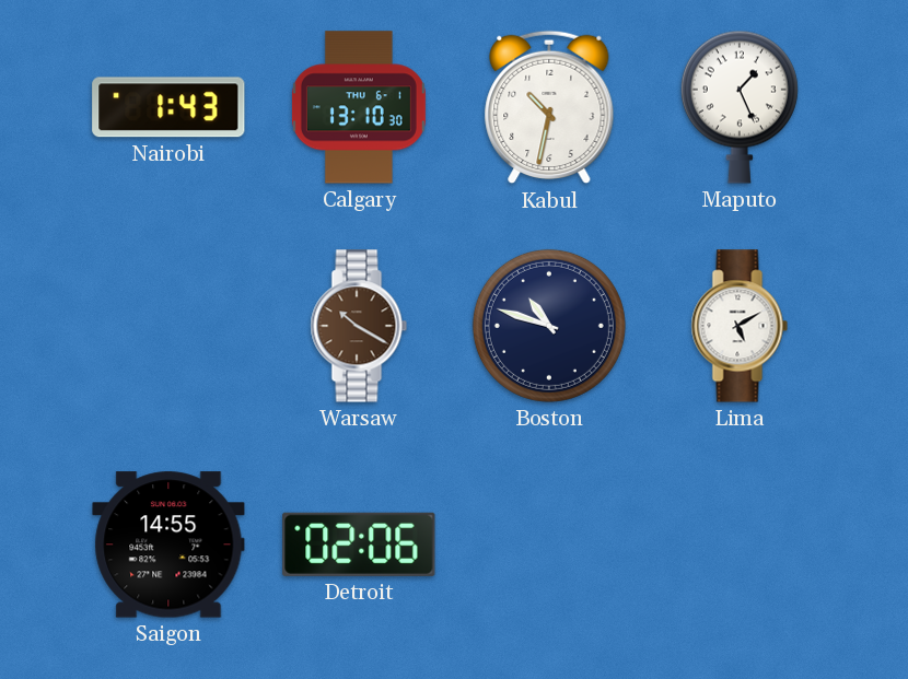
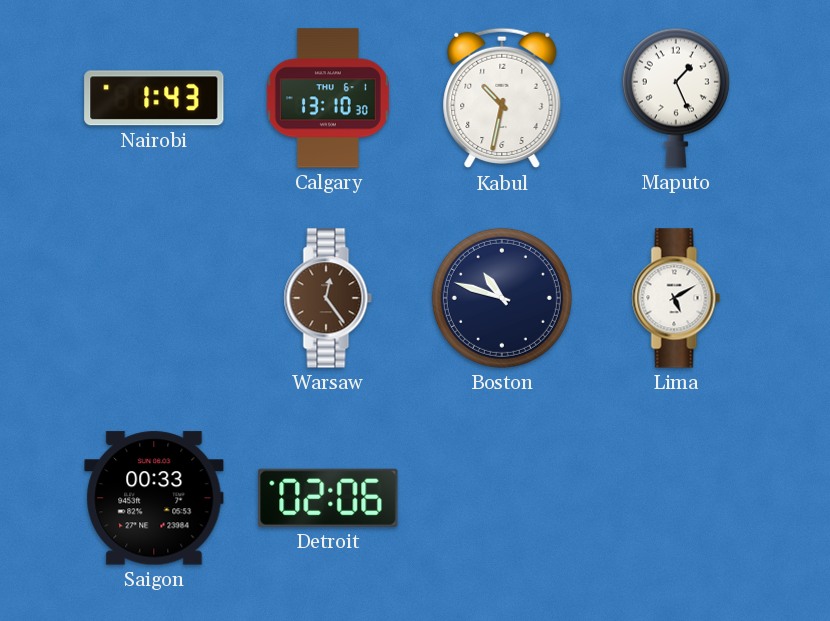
Warsaw: 10:20 -> 12:24 (328, 298)
Saigon: 14:55 -> 00:33 (154, 498)
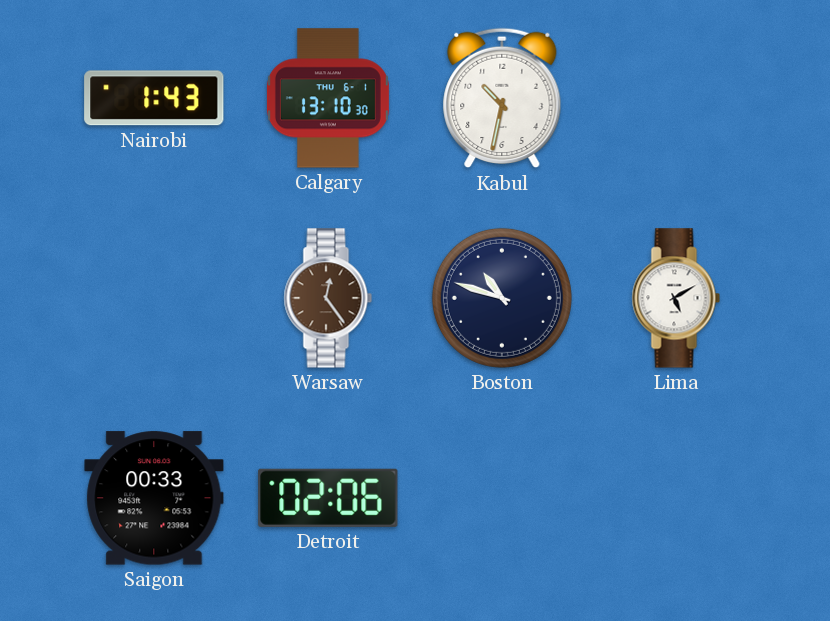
Maputo: 1:26 -> none (676, 98)
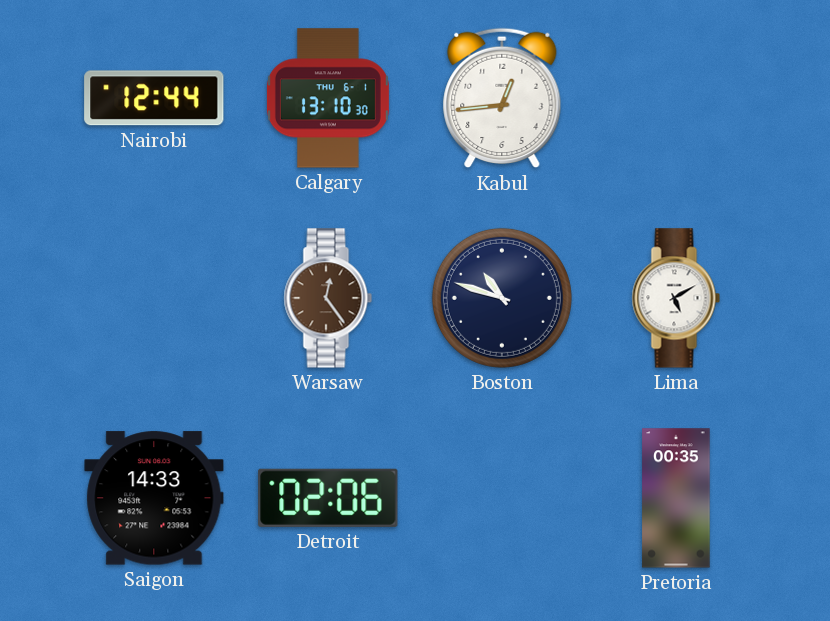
Nairobi: 1:43 -> 12:44 (154, 98)
Kabul: 10:32 -> 12:44 (502, 98)
Saigon: 00:33 -> 14:33 (154, 498)
Pretoria: none -> 00:35 (676, 498)
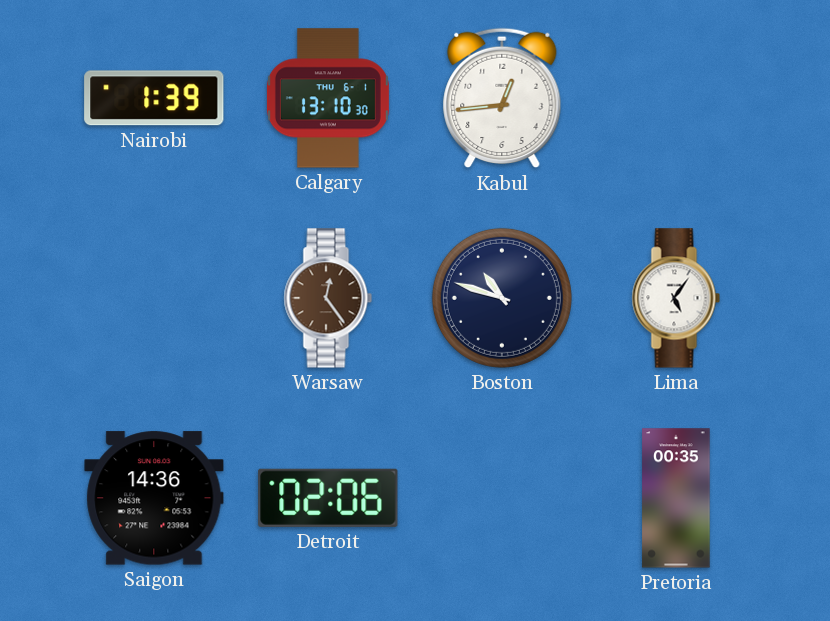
Nairobi: 12:44 -> 1:39 (154, 98)
Lima: 5:10 -> 5:06 (676, 298)
Saigon: 14:33 -> 14:36 (154, 498)
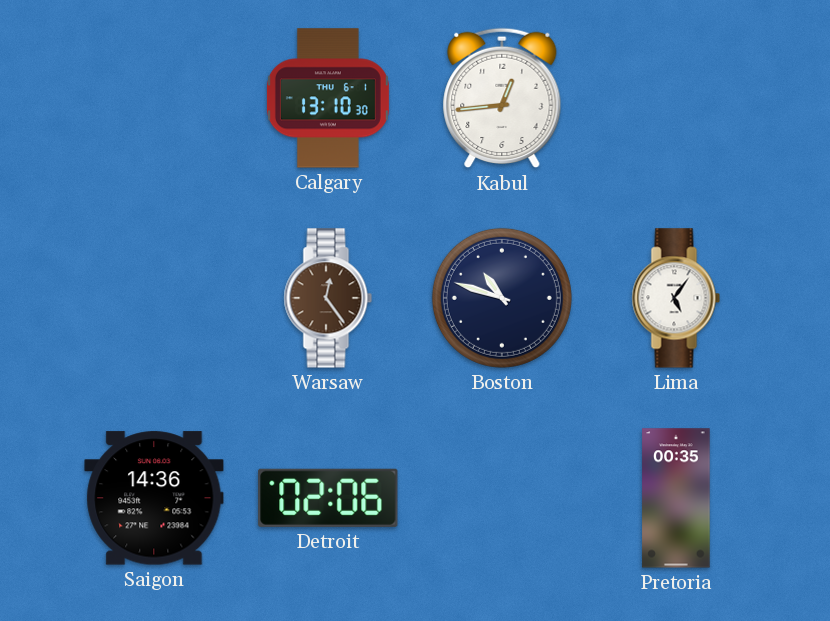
Nairobi: 1:39 -> none (154, 98)
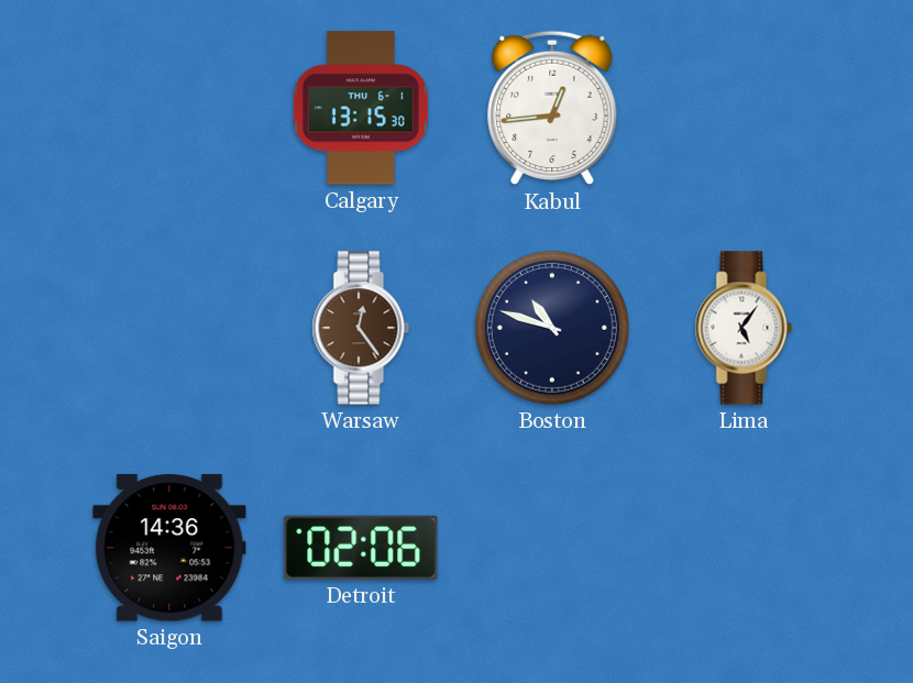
Calgary: 13:10 -> 13:15 (361, 108)
Pretoria: 00:35 -> none (676, 498)
